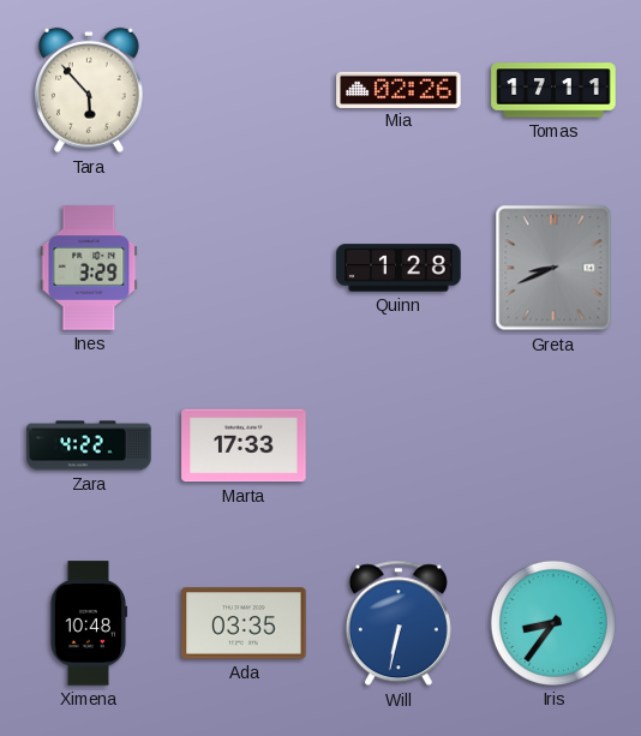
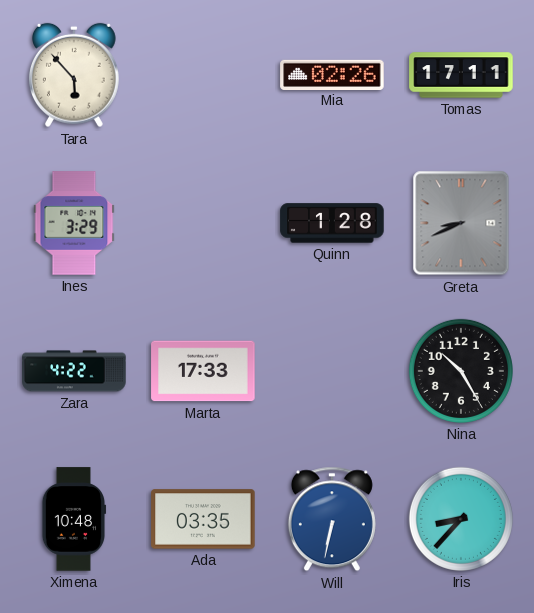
Nina: none -> 10:25 (461, 371)
Iris: 8:36 -> 8:37 (461, 519)
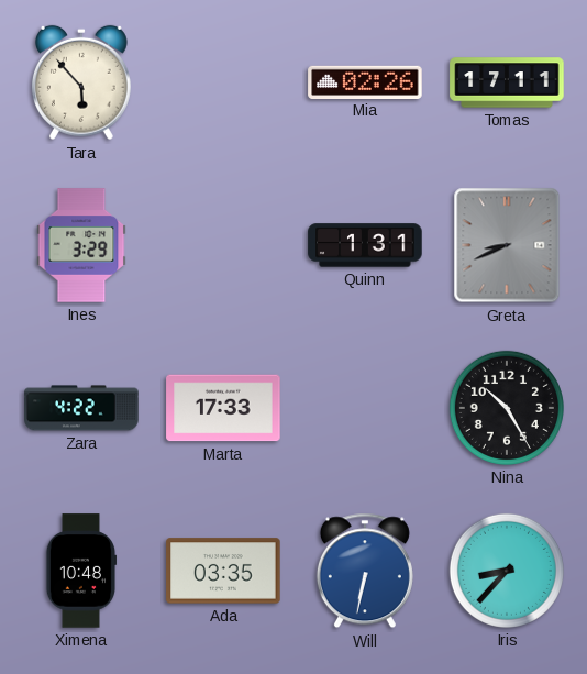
Quinn: 1:28 -> 1:31 (365, 245)
